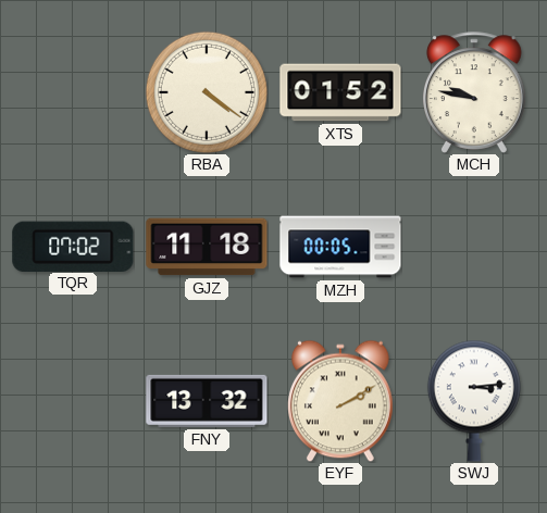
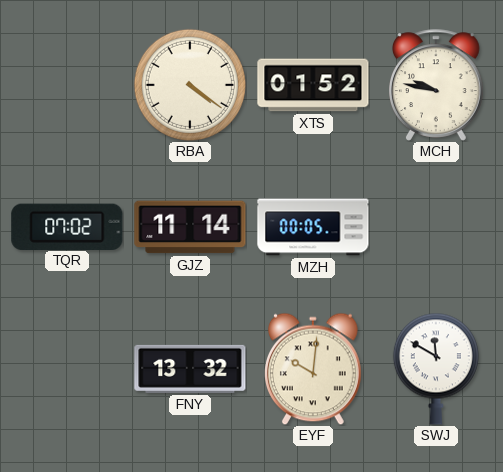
GJZ: 11:18 -> 11:14 (190, 227)
EYF: 2:10 -> 10:01 (314, 369)
SWJ: 3:14 -> 11:50 (436, 369)
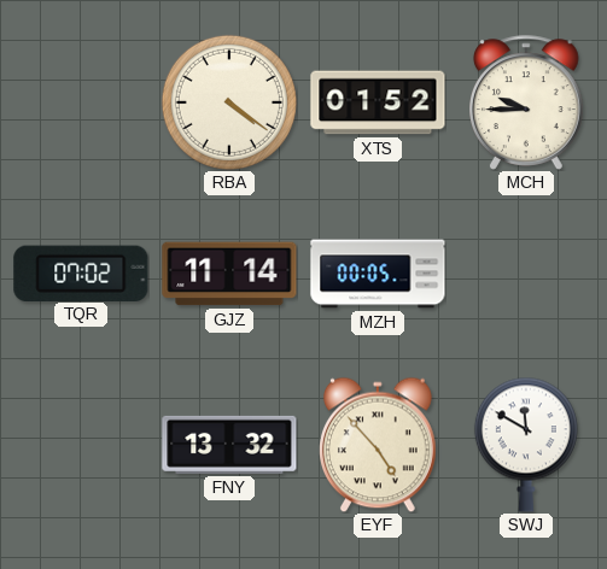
MCH: 9:47 -> 9:45 (527, 102)
EYF: 10:01 -> 4:53 (379, 445)
